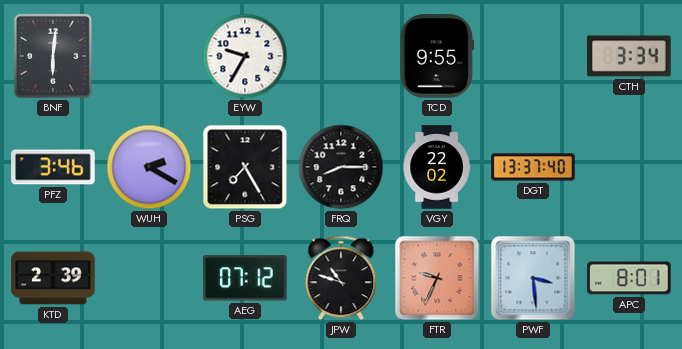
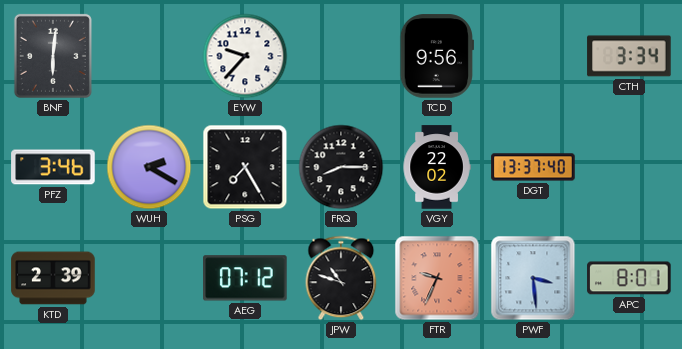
EYW: 9:35 -> 9:37 (245, 56)
TCD: 9:55 -> 9:56 (437, 56)
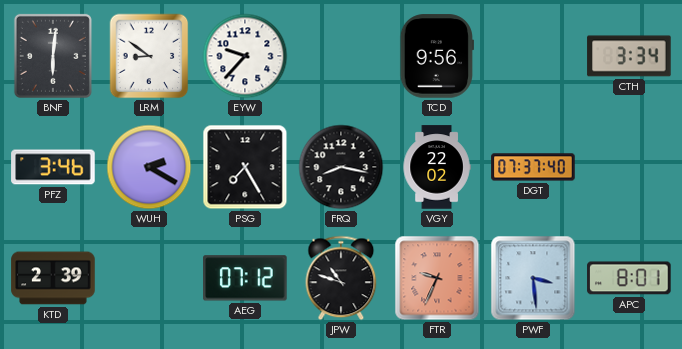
LRM: none -> 8:51 (149, 56)
FRQ: 8:15 -> 8:17 (341, 167)
DGT: 13:37 -> 07:37 (533, 167)
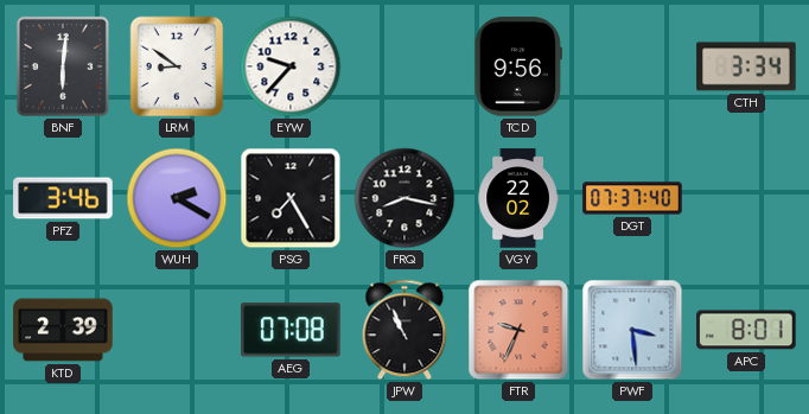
AEG: 07:12 -> 07:08 (291, 330)
JPW: 10:48 -> 10:56 (404, 330)
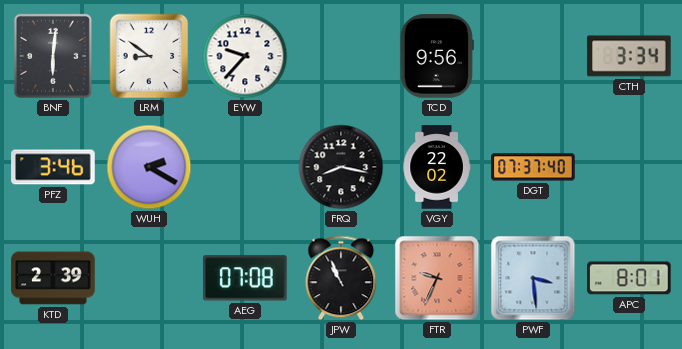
PSG: 7:25 -> none (291, 198)
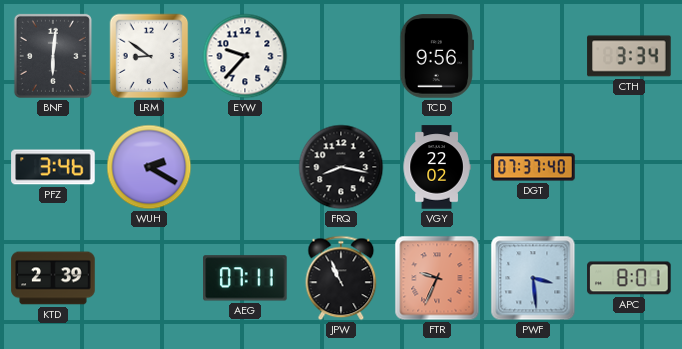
AEG: 07:08 -> 07:11 (245, 278)
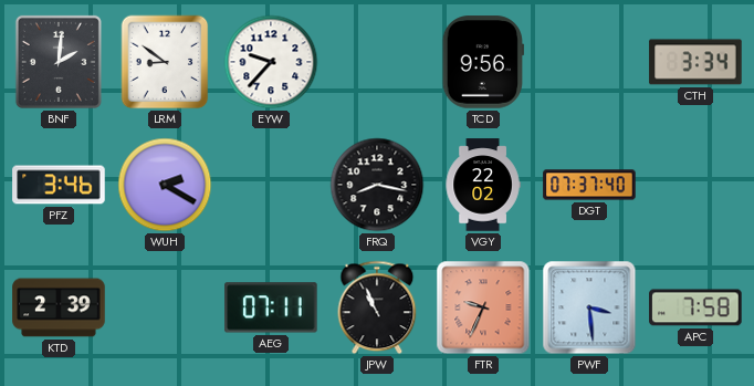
BNF: 6:01 -> 2:01 (59, 62)
APC: 8:01 -> 7:58 (695, 307)
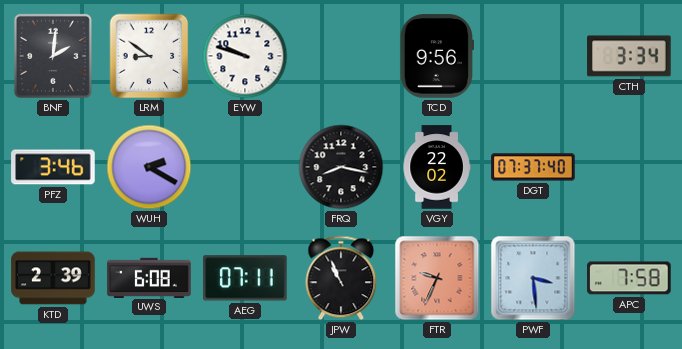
EYW: 9:37 -> 9:48 (245, 56)
UWS: none -> 6:08 (149, 277)
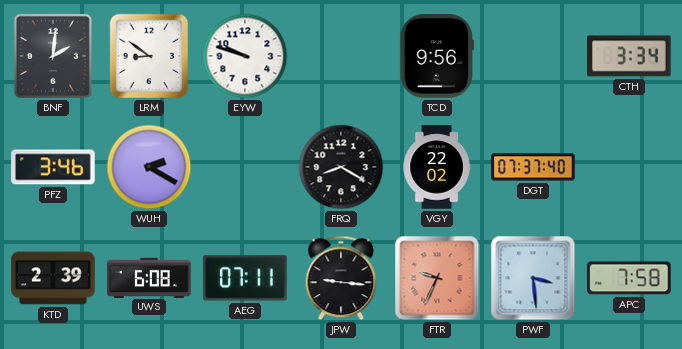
FRQ: 8:17 -> 8:20 (341, 167)
JPW: 10:56 -> 9:16 (341, 278)
